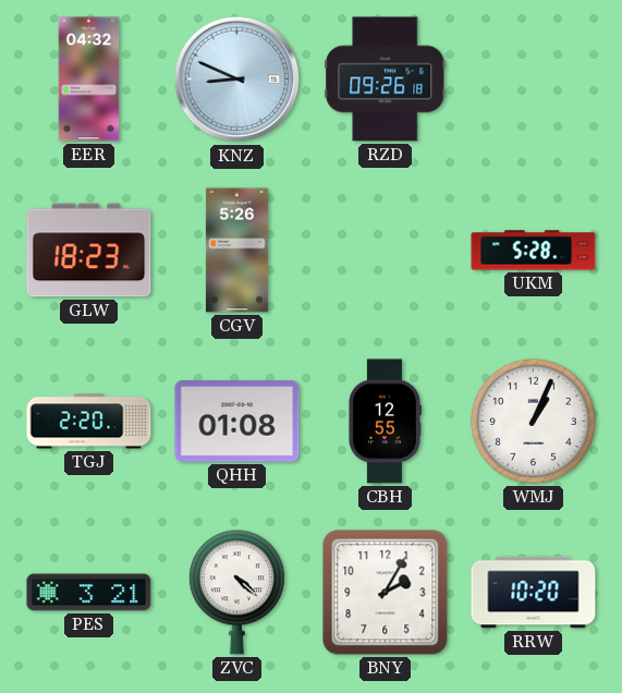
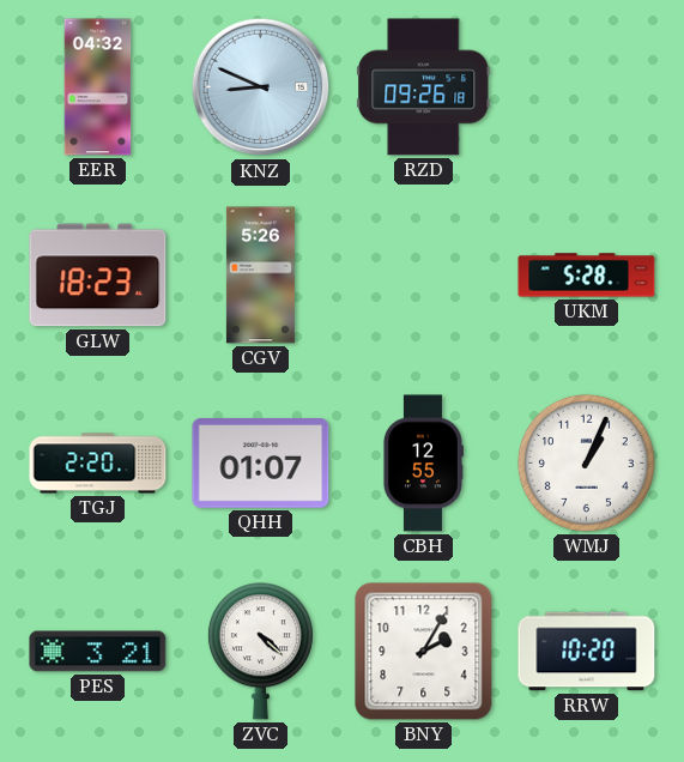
QHH: 01:08 -> 01:07 (261, 464)
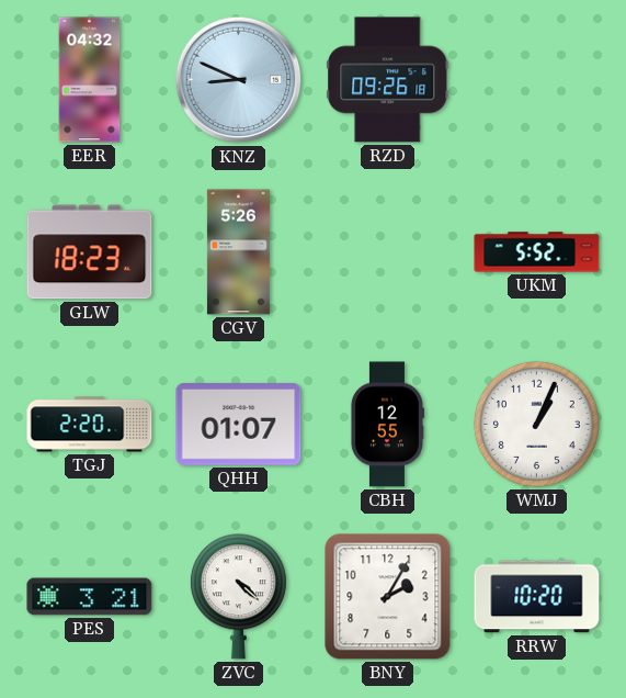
UKM: 5:28 -> 5:52 (537, 252)
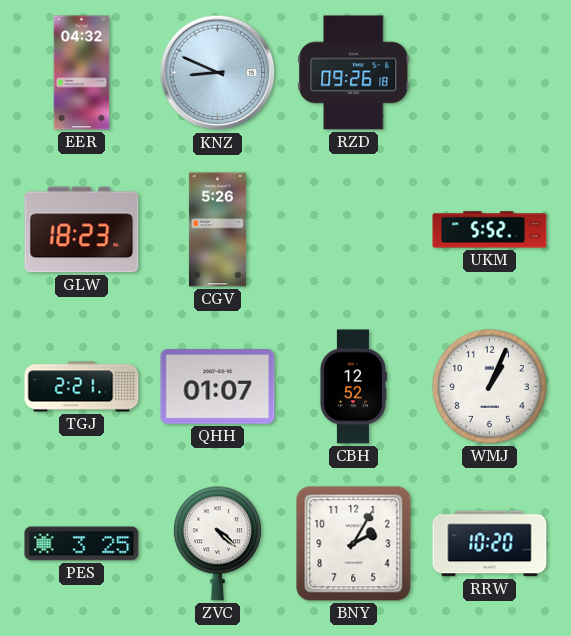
TGJ: 2:20 -> 2:21 (82, 387)
CBH: 12:55 -> 12:52 (353, 387)
PES: 3:21 -> 3:25 (82, 544)
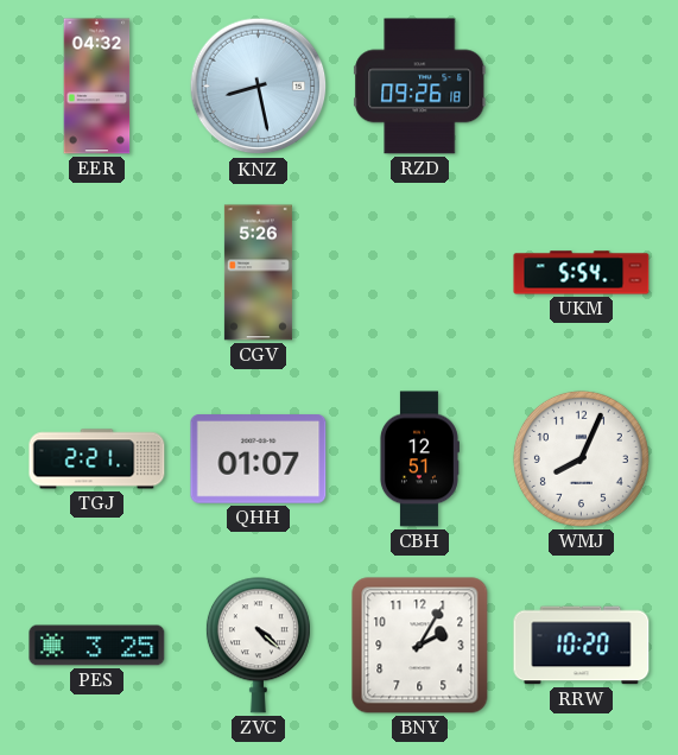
KNZ: 8:49 -> 8:28 (259, 87)
GLW: 18:23 -> none (82, 230)
UKM: 5:52 -> 5:54 (582, 273)
CBH: 12:52 -> 12:51 (419, 459)
WMJ: 1:04 -> 8:04 (581, 458)
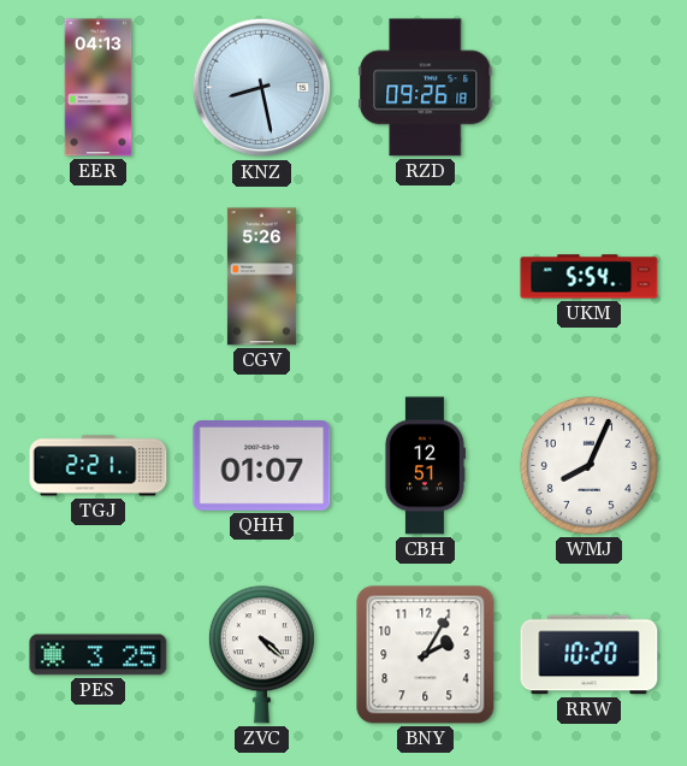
EER: 04:32 -> 04:13 (99, 88)
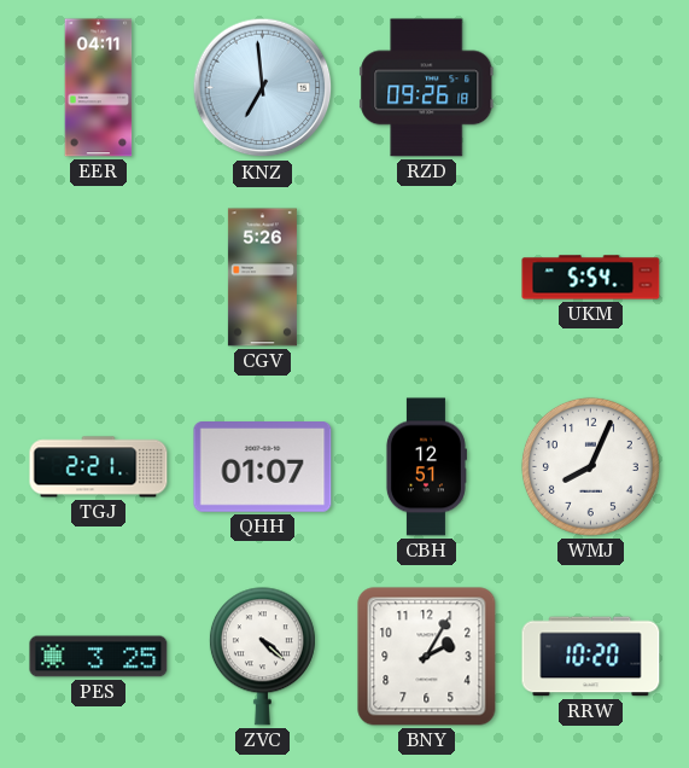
EER: 04:13 -> 04:11 (99, 88)
KNZ: 8:28 -> 6:59 (263, 88)
